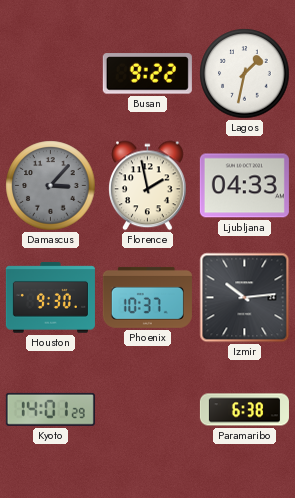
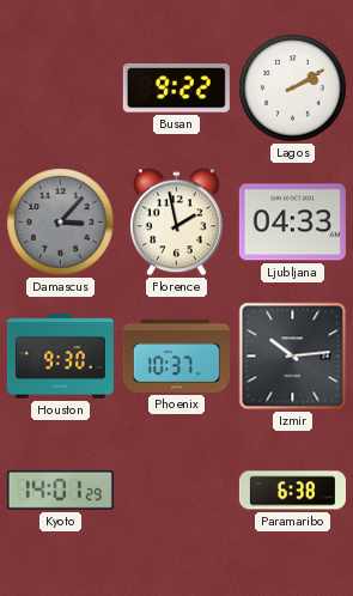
Lagos: 1:32 -> 2:10 (293, 89)
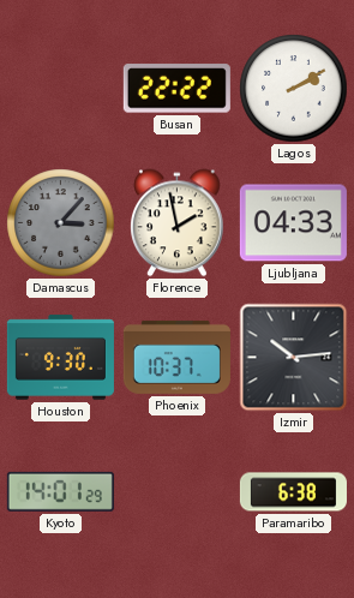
Busan: 9:22 -> 22:22 (176, 89)
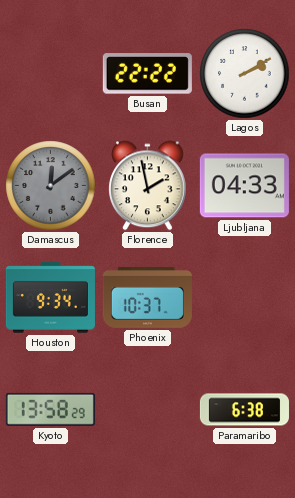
Damascus: 3:07 -> 12:09 (51, 186)
Houston: 9:30 -> 9:34 (50, 298)
Izmir: 10:14 -> none (294, 358)
Kyoto: 14:01 -> 13:58 (50, 409)
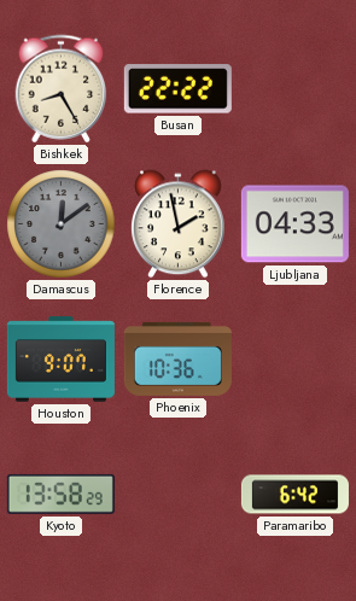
Bishkek: none -> 8:25 (62, 89)
Lagos: 2:10 -> none (245, 74)
Houston: 9:34 -> 9:07 (60, 360)
Phoenix: 10:37 -> 10:36 (177, 358)
Paramaribo: 6:38 -> 6:42 (294, 495)
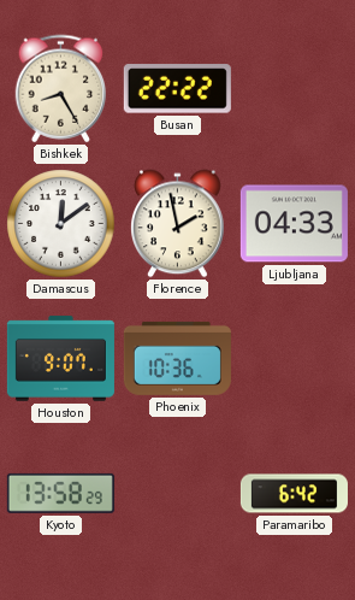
Damascus dial: grey -> white (61, 224)
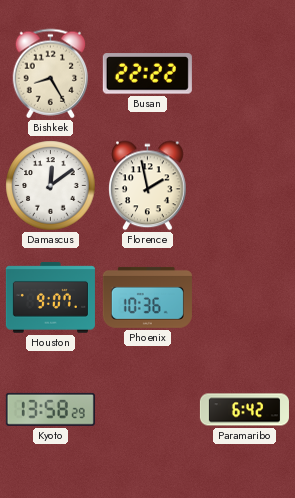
Ljubljana: 04:33 -> none (294, 224)
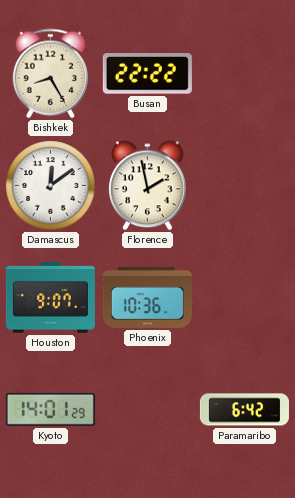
Kyoto: 13:58 -> 14:01 (50, 409)
